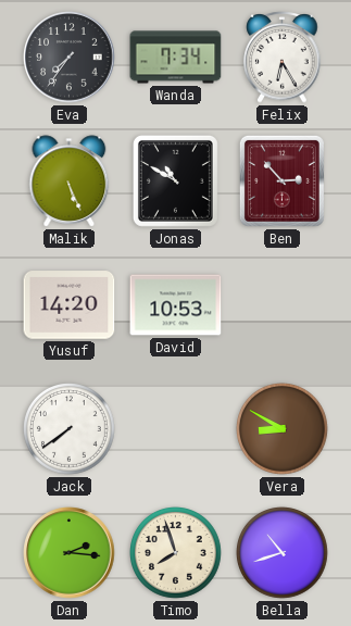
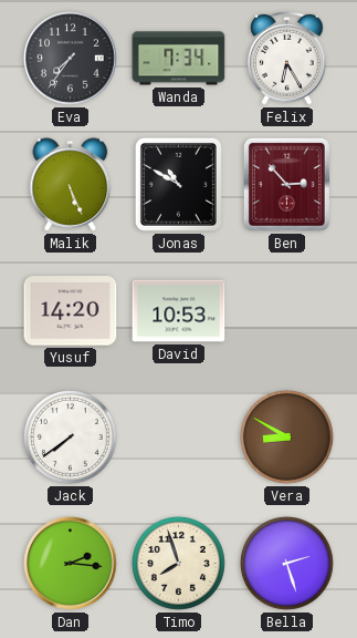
Bella: 10:42 -> 2:27 (287, 564)
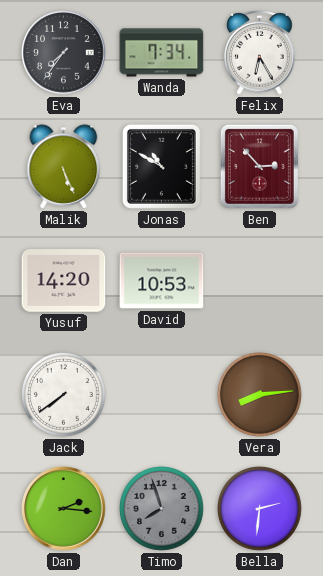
Vera: 8:50 -> 8:14 (260, 395)
Timo dial: cream -> grey (162, 509)
Bella: 2:27 -> 2:31 (260, 509)
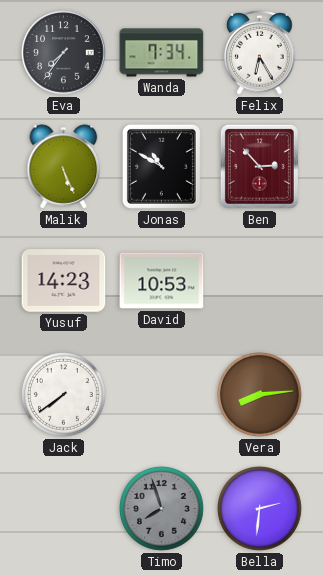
Yusuf: 14:20 -> 14:23 (64, 281)
Dan: 2:16 -> none (64, 509)
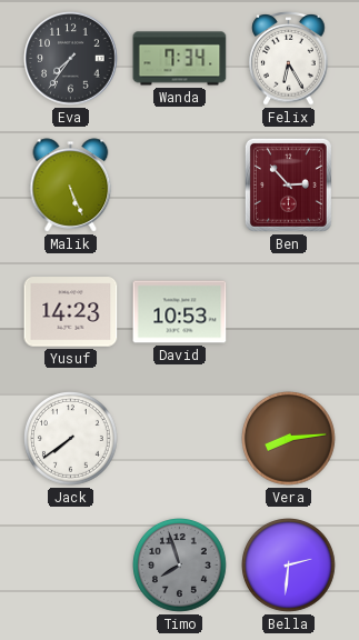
Jonas: 10:50 -> none (161, 166)
